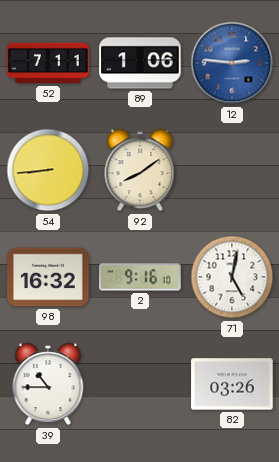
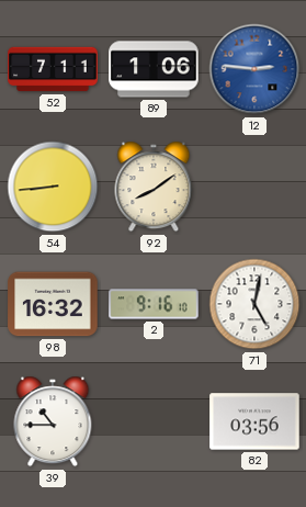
82: 03:26 -> 03:56 (254, 421)
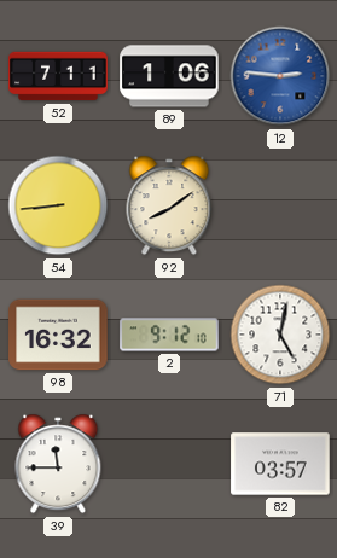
2: 9:16 -> 9:12 (169, 335)
39: 10:45 -> 11:45 (58, 464)
82: 03:56 -> 03:57 (280, 464)
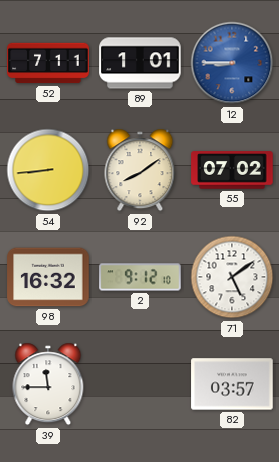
89: 1:06 -> 1:01 (140, 63)
12: 2:46 -> 8:45 (232, 63)
55: none -> 07:02 (232, 170)
71: 5:02 -> 5:09 (232, 277)
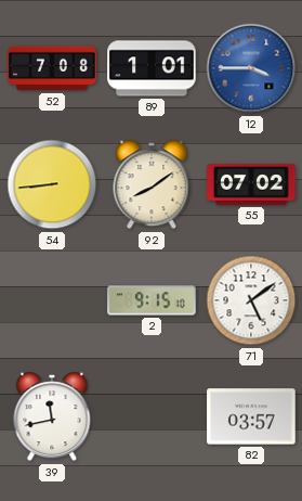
52: 7:11 -> 7:08 (52, 68)
12: 8:45 -> 3:45 (251, 68)
98: 16:32 -> none (48, 277)
2: 9:12 -> 9:15 (152, 300)
39: 11:45 -> 11:43 (52, 416)
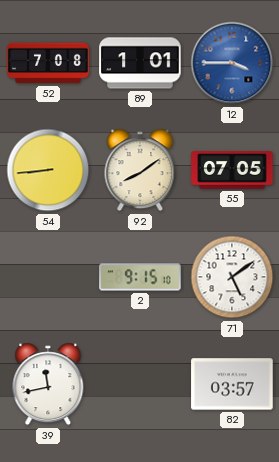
55: 07:02 -> 07:05 (232, 170)
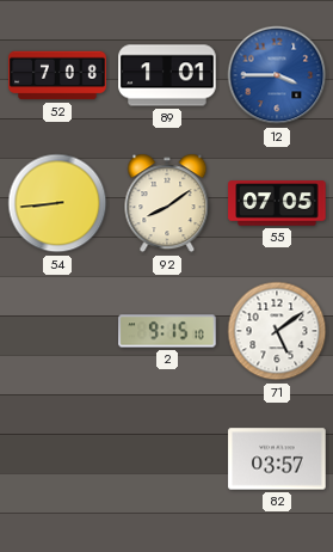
39: 11:43 -> none (48, 384)
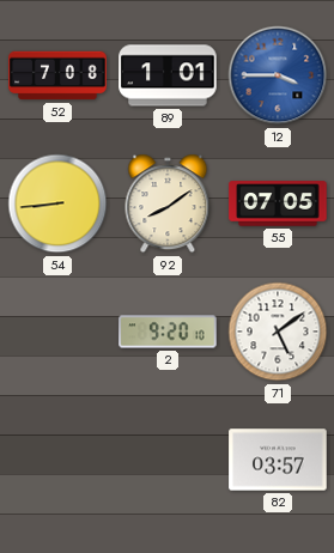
2: 9:15 -> 9:20 (168, 332)
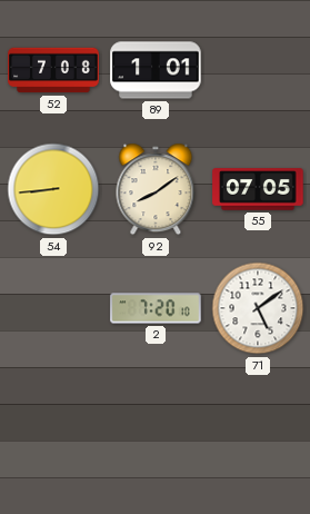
12: 3:45 -> none (278, 75)
2: 9:20 -> 7:20 (156, 308)
82: 03:57 -> none (278, 460)
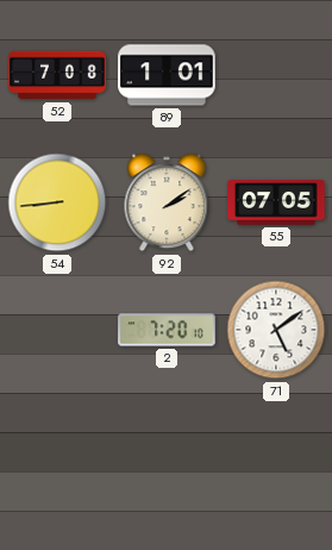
92: 8:09 -> 2:09 (167, 202)
